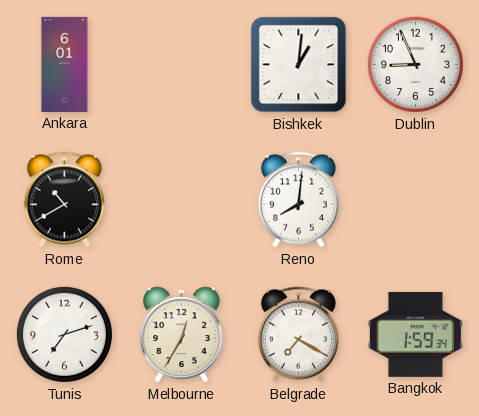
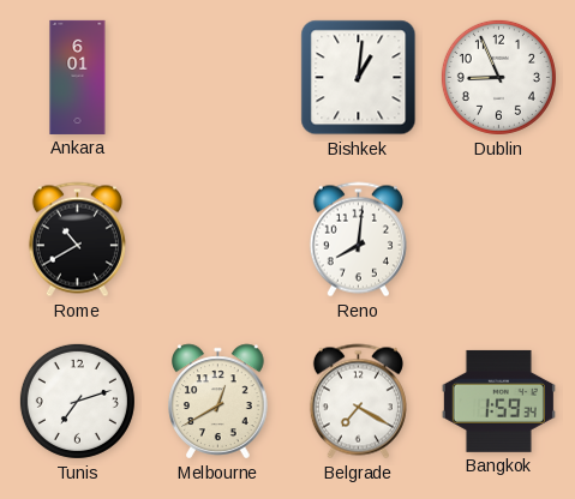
Melbourne: 12:35 -> 12:40 (218, 402)
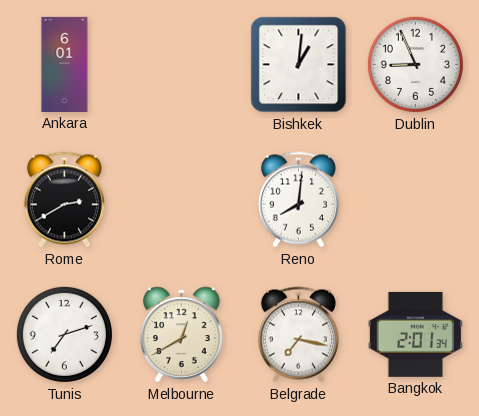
Rome: 10:40 -> 2:40 (64, 200)
Belgrade: 7:20 -> 7:17 (298, 335)
Bangkok: 1:59 -> 2:01 (415, 334)
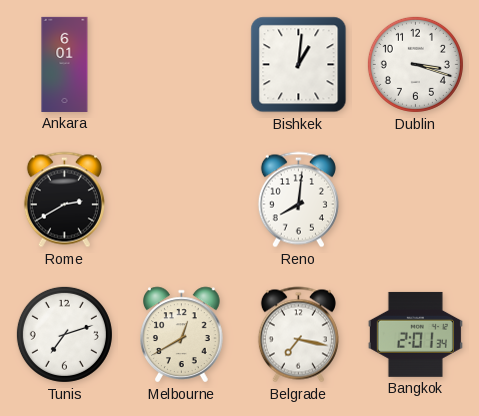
Dublin: 8:56 -> 3:18 (415, 64)
